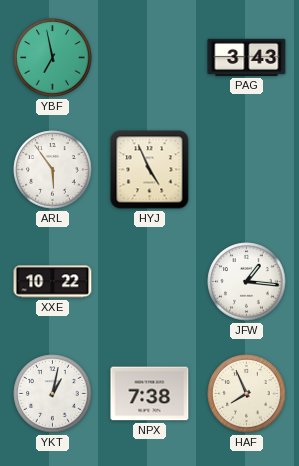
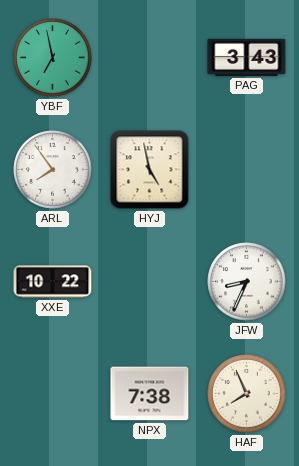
ARL: 5:54 -> 7:54 (53, 170)
HYJ: 4:56 -> 4:58 (150, 170)
JFW: 1:16 -> 8:34 (247, 282)
YKT: 1:02 -> none (53, 394)
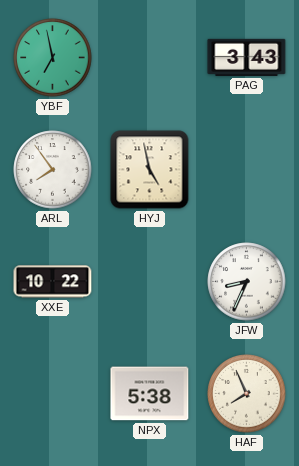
NPX: 7:38 -> 5:38 (150, 394)
